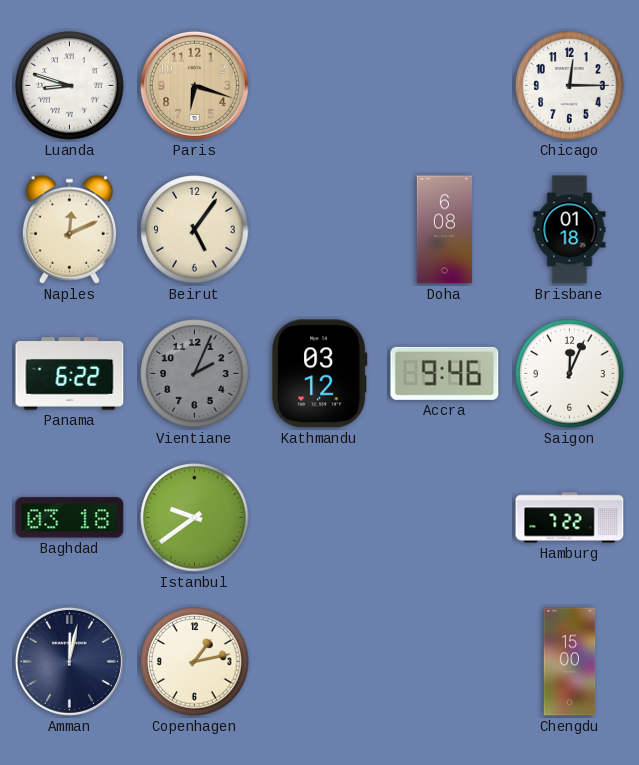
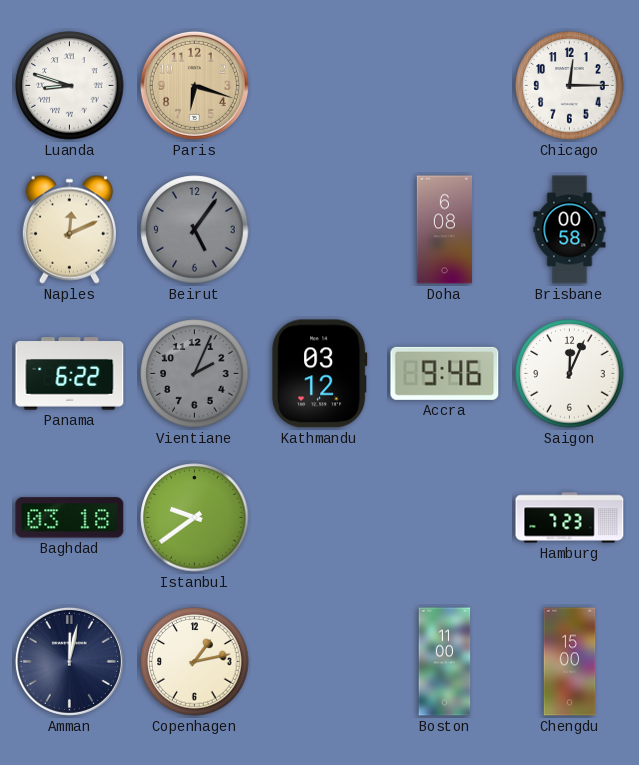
Beirut dial: cream -> grey (195, 230)
Brisbane: 01:18 -> 00:58 (570, 230)
Hamburg: 7:22 -> 7:23 (570, 518)
Boston: none -> 11:00 (445, 662)
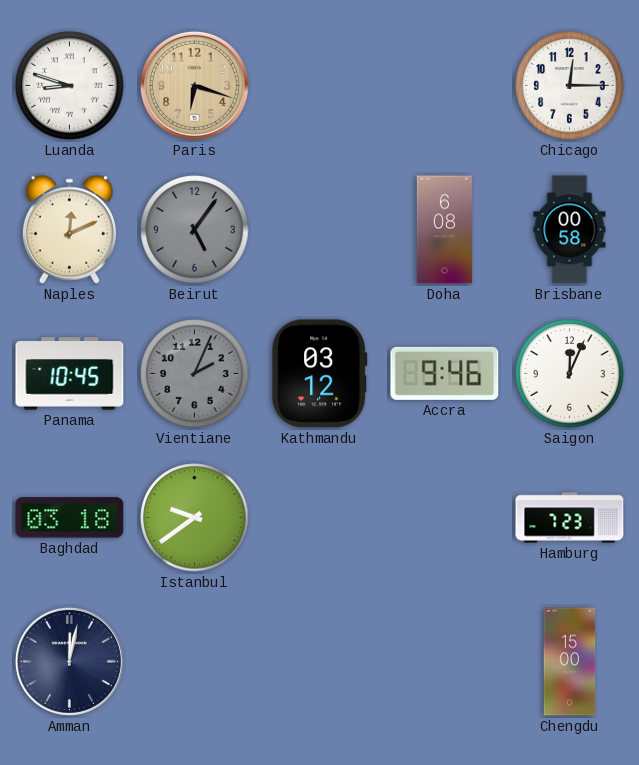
Panama: 6:22 -> 10:45 (70, 374)
Copenhagen: 1:13 -> none (195, 662)
Boston: 11:00 -> none (445, 662)
